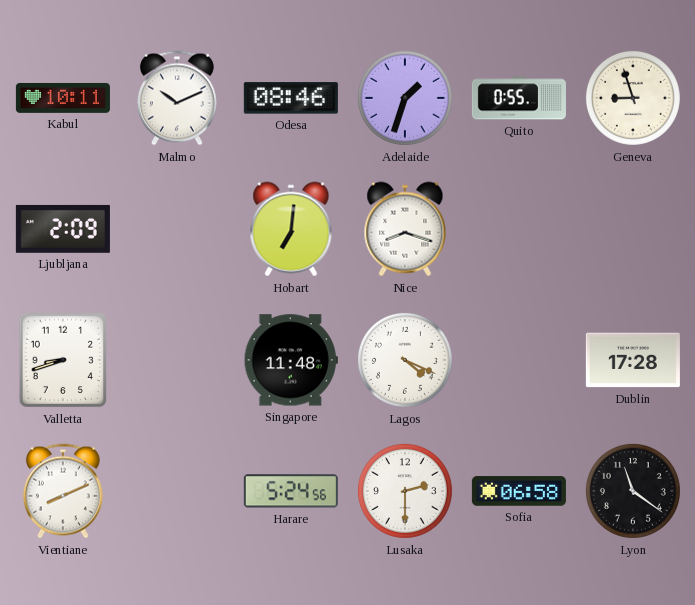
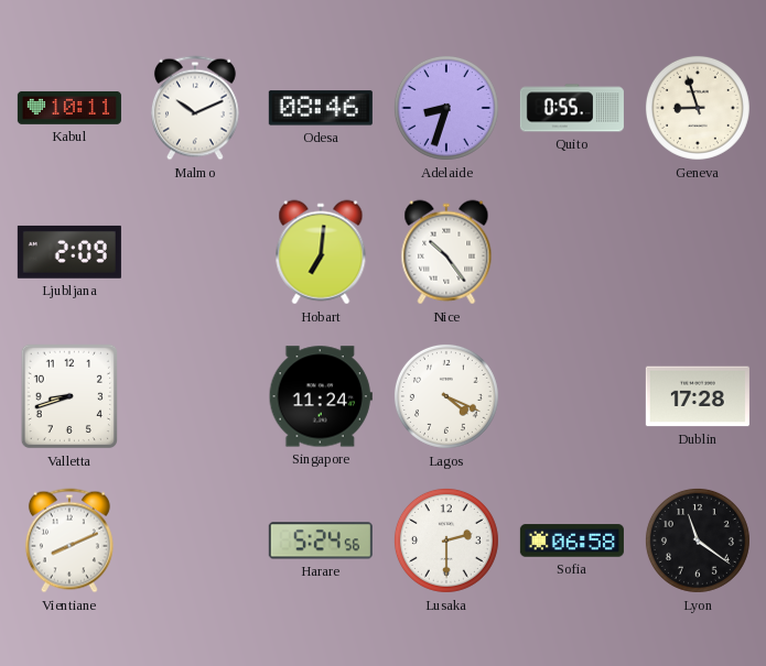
Adelaide: 1:33 -> 8:33 (446, 108)
Nice: 8:18 -> 10:24 (446, 252)
Singapore: 11:48 -> 11:24 (321, 396)
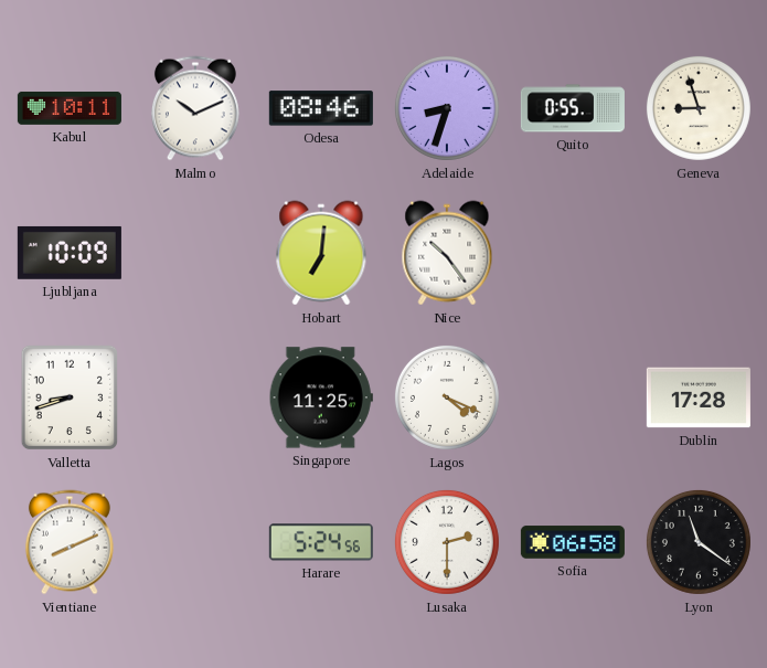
Ljubljana: 2:09 -> 10:09 (70, 253)
Singapore: 11:24 -> 11:25 (321, 397)
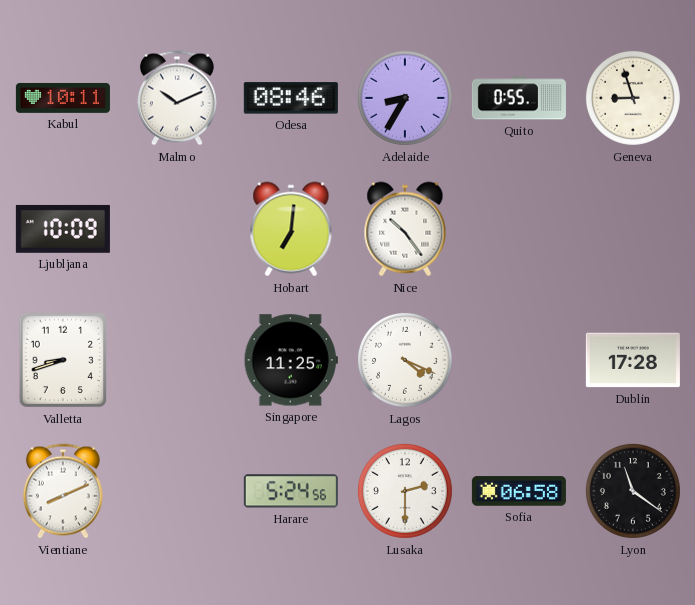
Adelaide: 8:33 -> 8:35 (405, 98)
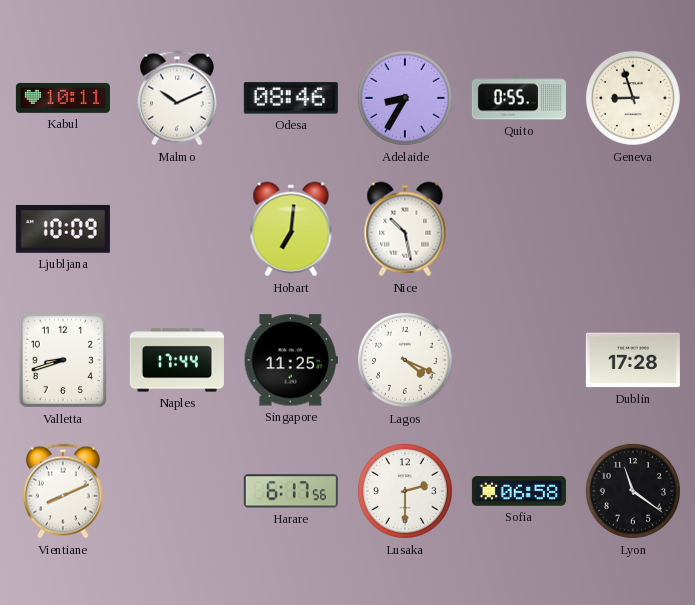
Nice: 10:24 -> 10:28 (405, 229)
Naples: none -> 17:44 (177, 360)
Harare: 5:24 -> 6:17 (291, 491)
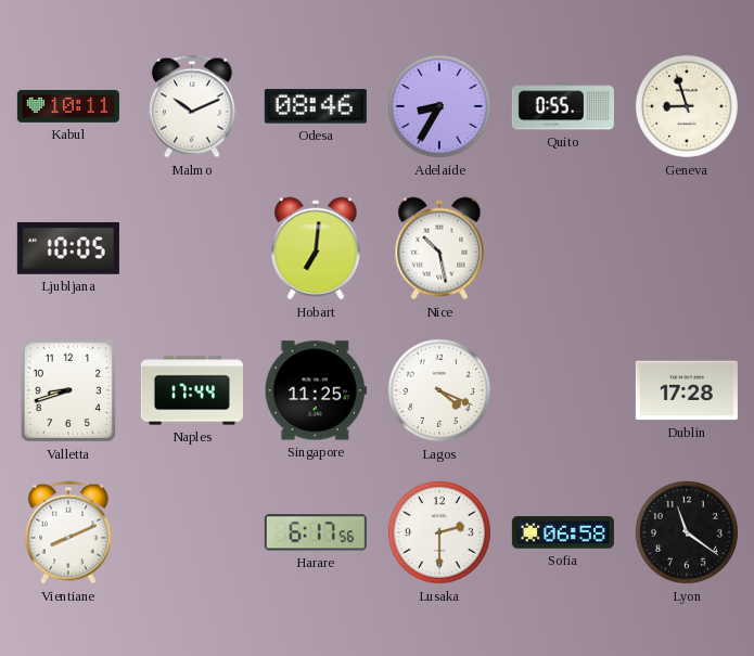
Ljubljana: 10:09 -> 10:05 (68, 248)
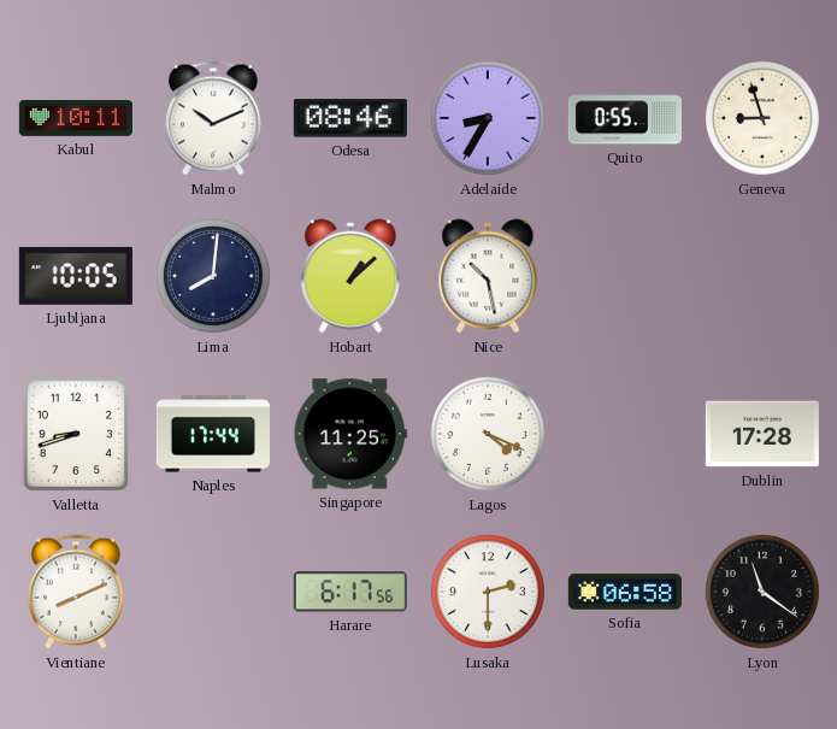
Lima: none -> 8:01 (213, 276)
Hobart: 7:01 -> 1:08 (350, 276)
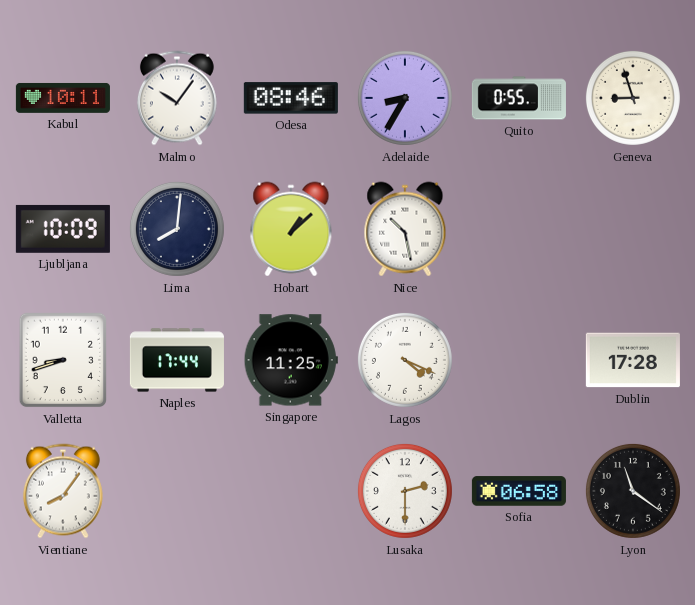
Malmo: 10:11 -> 10:06 (177, 98)
Ljubljana: 10:05 -> 10:09 (63, 229)
Vientiane: 8:11 -> 8:06 (63, 491)
Harare: 6:17 -> none (350, 592)
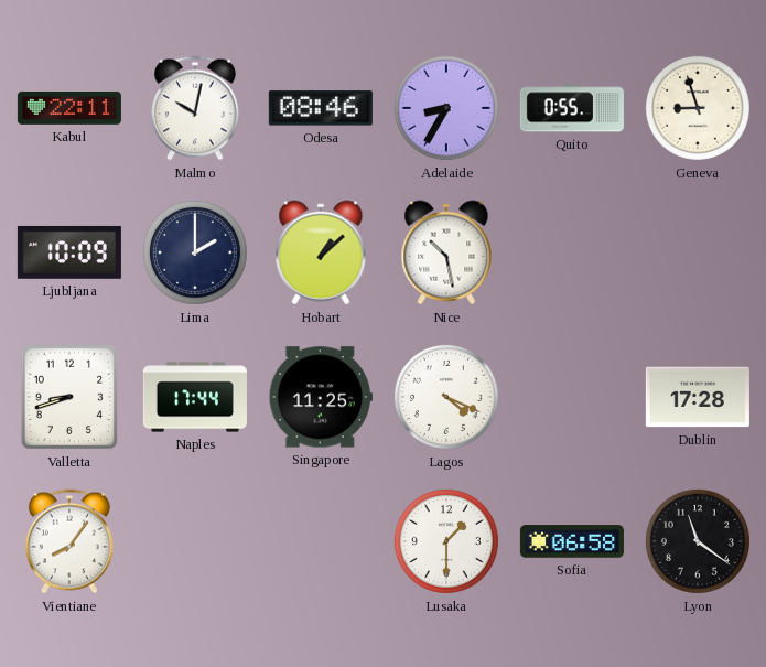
Kabul: 10:11 -> 22:11 (69, 108)
Malmo: 10:06 -> 10:02 (195, 108)
Lima: 8:01 -> 2:00 (195, 252)
Lusaka: 2:30 -> 1:30 (446, 541)
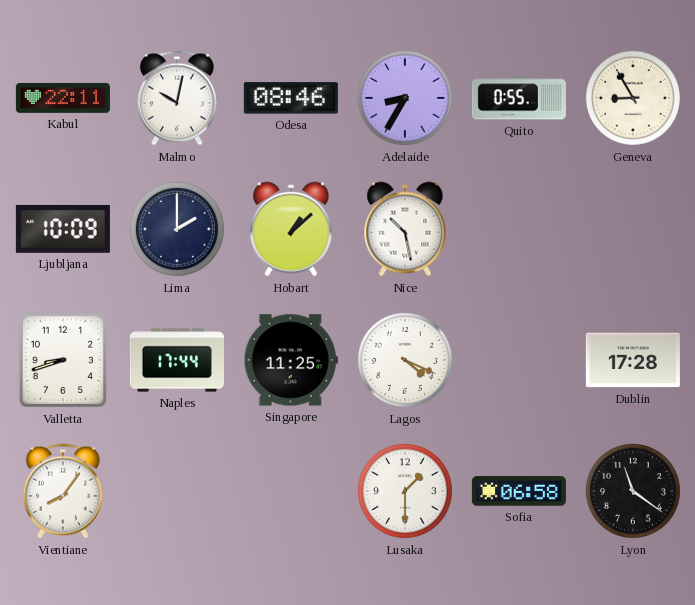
Geneva: 8:57 -> 8:55 (633, 98)
